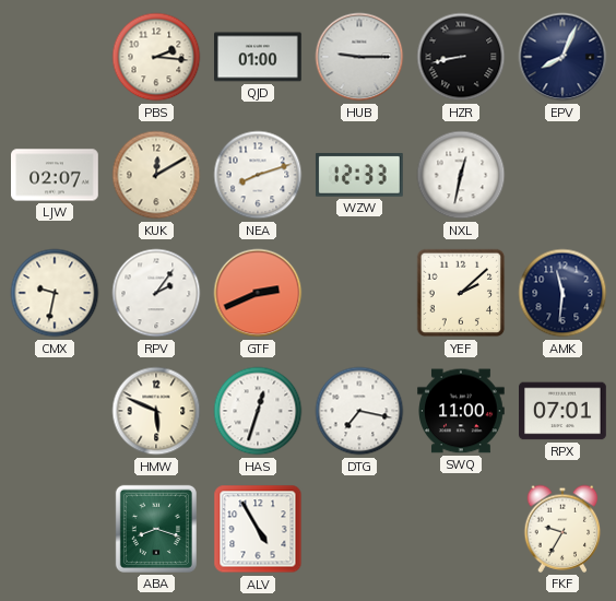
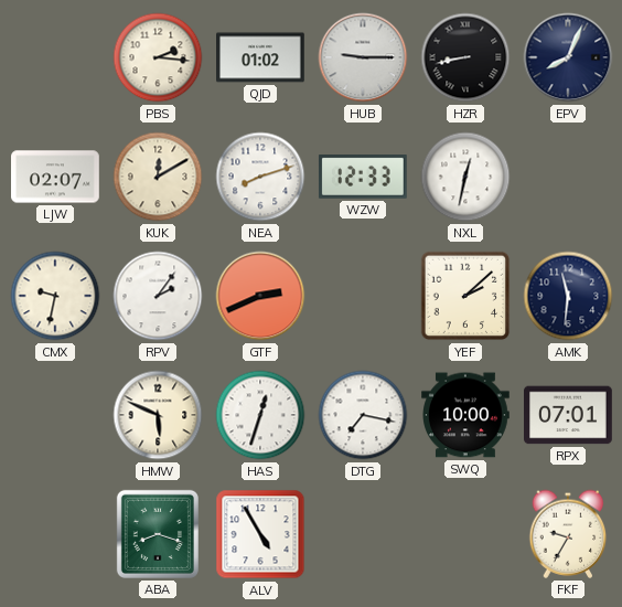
QJD: 01:00 -> 01:02 (261, 57)
SWQ: 11:00 -> 10:00 (467, 415)
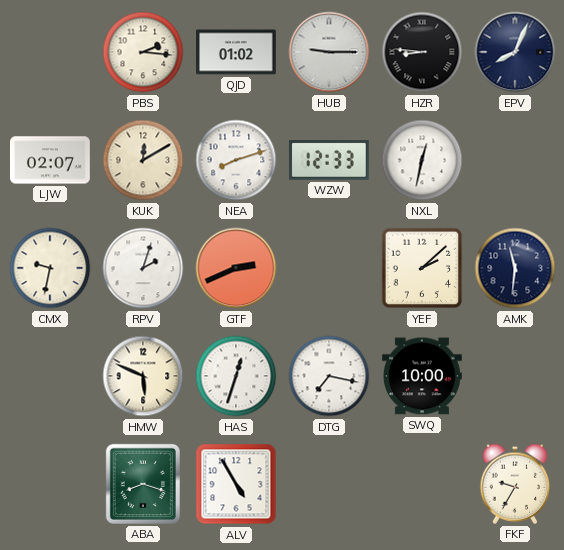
HZR: 8:43 -> 8:46 (422, 52)
RPV: 2:06 -> 2:03 (143, 268)
RPX: 07:01 -> none (569, 415)
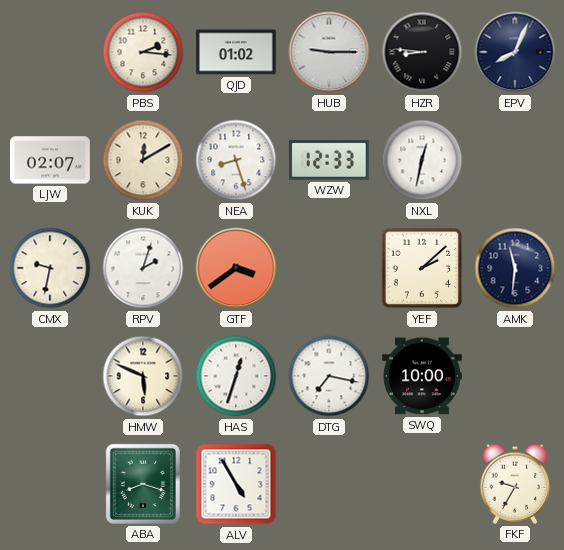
NEA: 8:12 -> 8:27 (236, 160)
GTF: 2:41 -> 3:39 (236, 268)
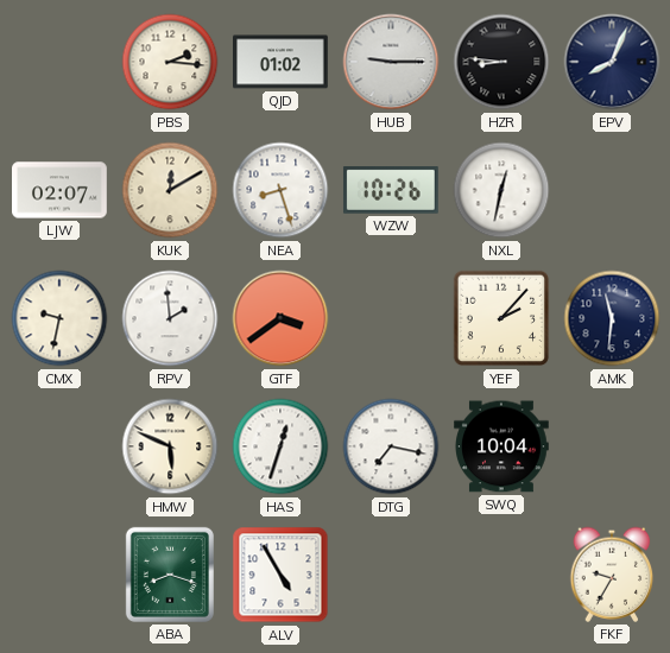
WZW: 12:33 -> 10:26 (391, 191)
RPV: 2:03 -> 1:59 (170, 318)
YEF: 2:08 -> 2:07 (501, 318)
SWQ: 10:00 -> 10:04 (502, 446)
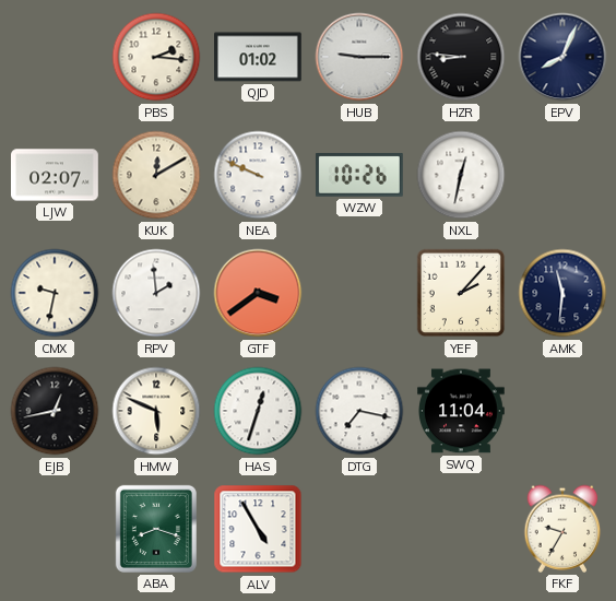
NEA: 8:27 -> 9:49 (258, 175)
EJB: none -> 12:43 (55, 411)
SWQ: 10:04 -> 11:04 (462, 411)
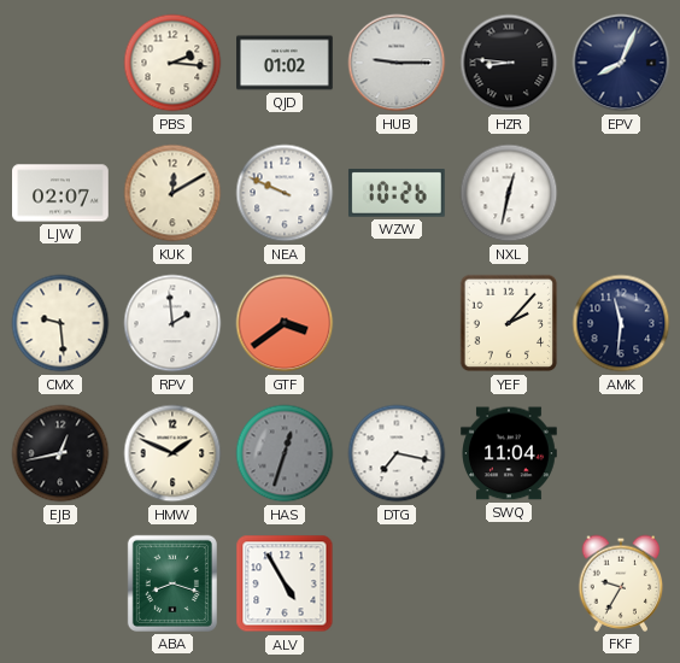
CMX: 9:32 -> 9:29 (60, 323)
HMW: 5:49 -> 1:49 (172, 453)
HAS dial: white -> grey (285, 453)
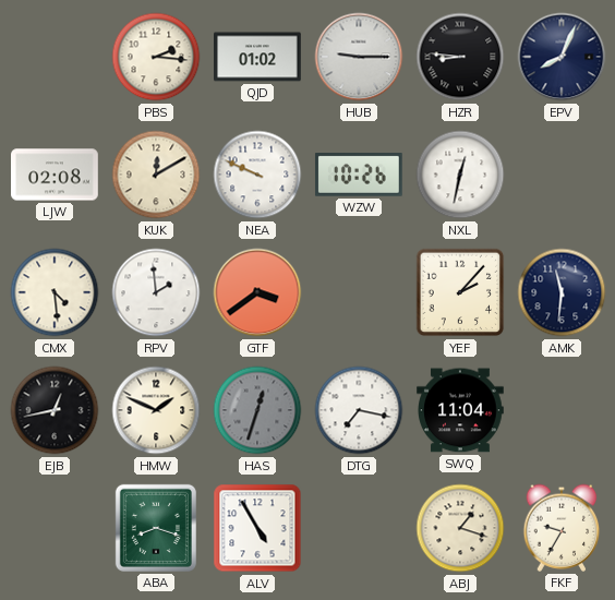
LJW: 02:07 -> 02:08 (55, 175)
CMX: 9:29 -> 4:29 (55, 292)
ABJ: none -> 1:18 (460, 528)
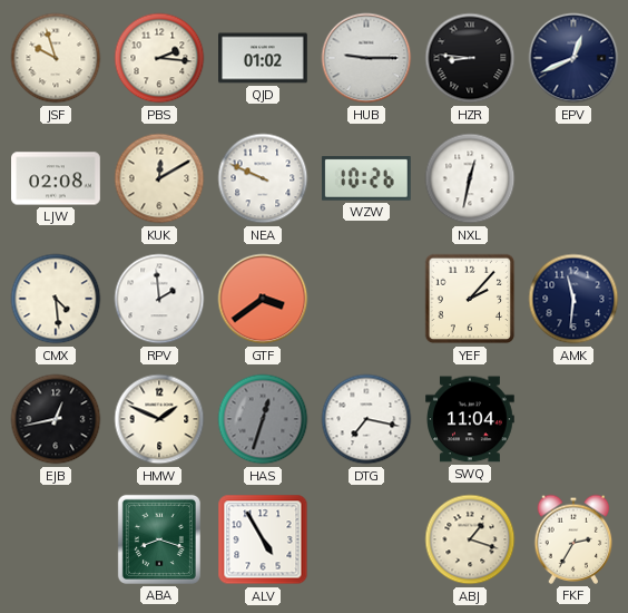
JSF: none -> 9:57 (56, 58)
EPV: 8:04 -> 12:41 (573, 58)
FKF: 9:35 -> 2:35 (573, 539)
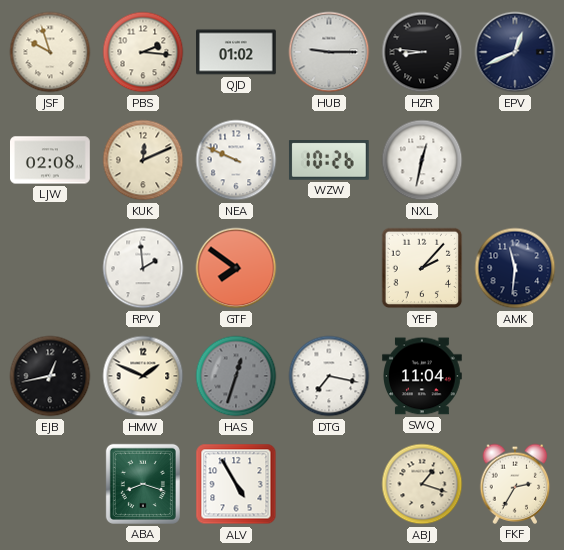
KUK: 12:10 -> 12:11 (143, 160)
CMX: 4:29 -> none (56, 299)
GTF: 3:39 -> 7:51 (236, 268)
